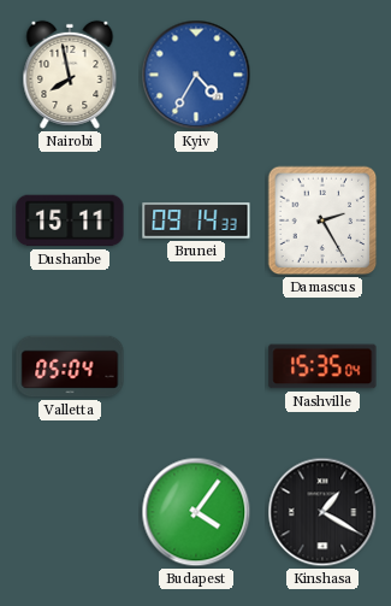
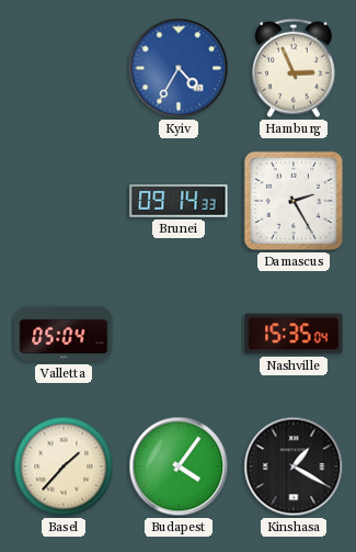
Nairobi: 7:58 -> none (70, 75)
Hamburg: none -> 2:56 (294, 68)
Dushanbe: 15:11 -> none (70, 220)
Basel: none -> 1:37 (64, 466)
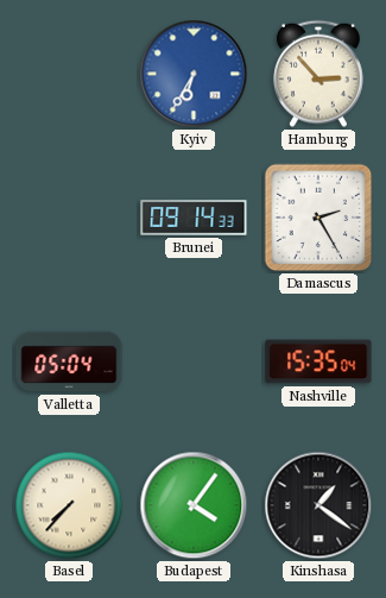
Kyiv: 4:35 -> 6:35 (194, 74)
Hamburg: 2:56 -> 2:53 (318, 74)
Basel: 1:37 -> 7:37 (69, 505)
Kinshasa: 1:20 -> 1:21 (318, 505)
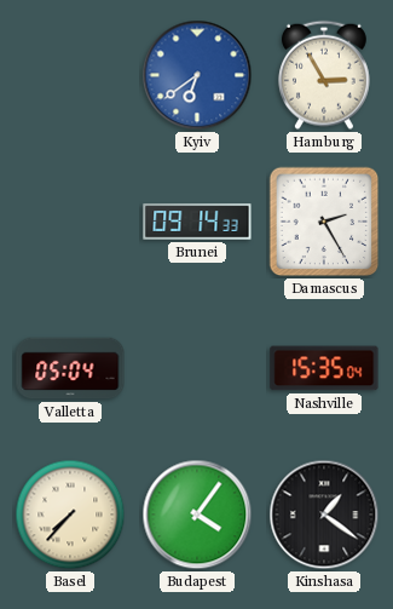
Kyiv: 6:35 -> 6:39 (197, 75)
Hamburg: 2:53 -> 2:55 (324, 75)
